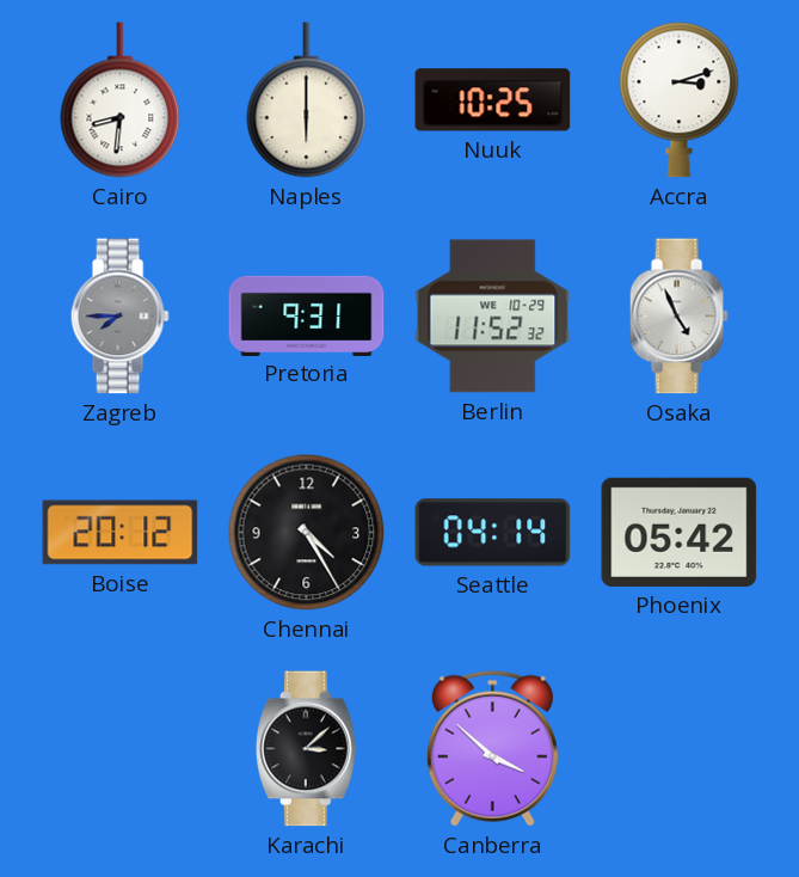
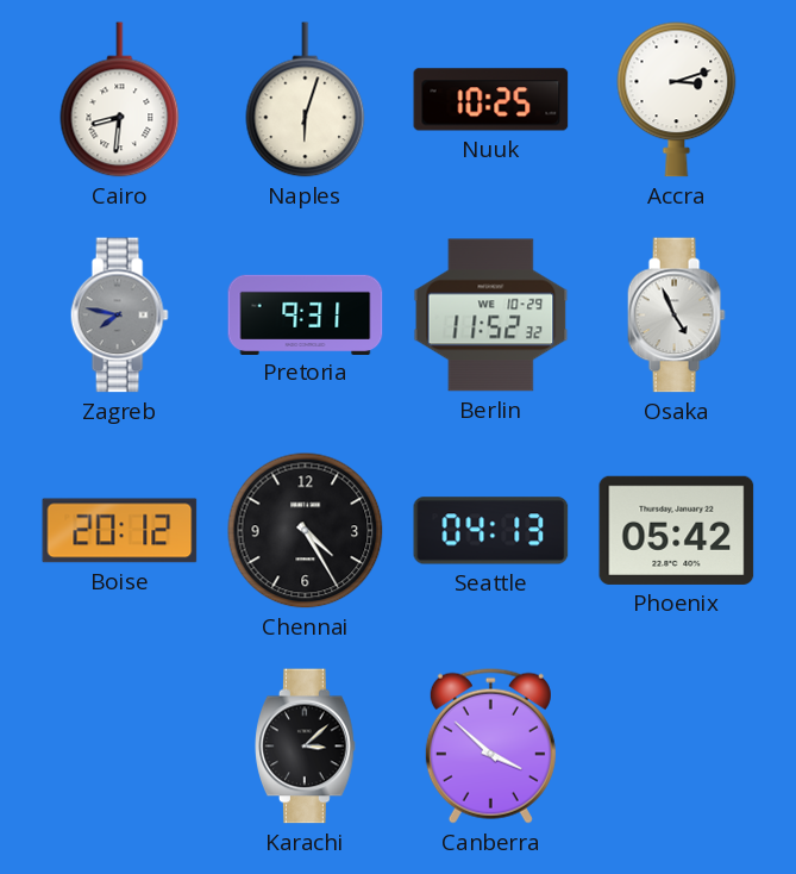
Naples: 6:00 -> 6:03 (306, 100)
Zagreb: 7:45 -> 7:47 (119, 316)
Seattle: 04:14 -> 04:13 (491, 531)
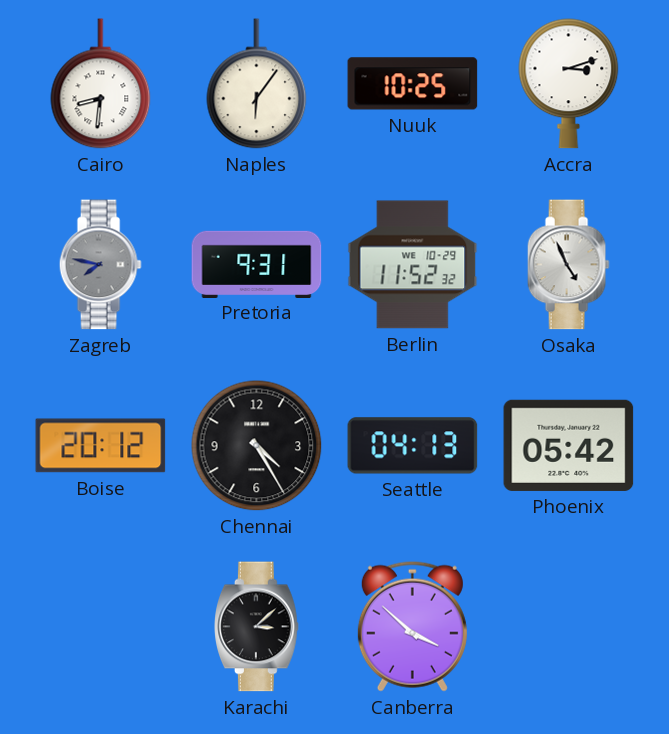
Naples: 6:03 -> 6:06 (257, 84)
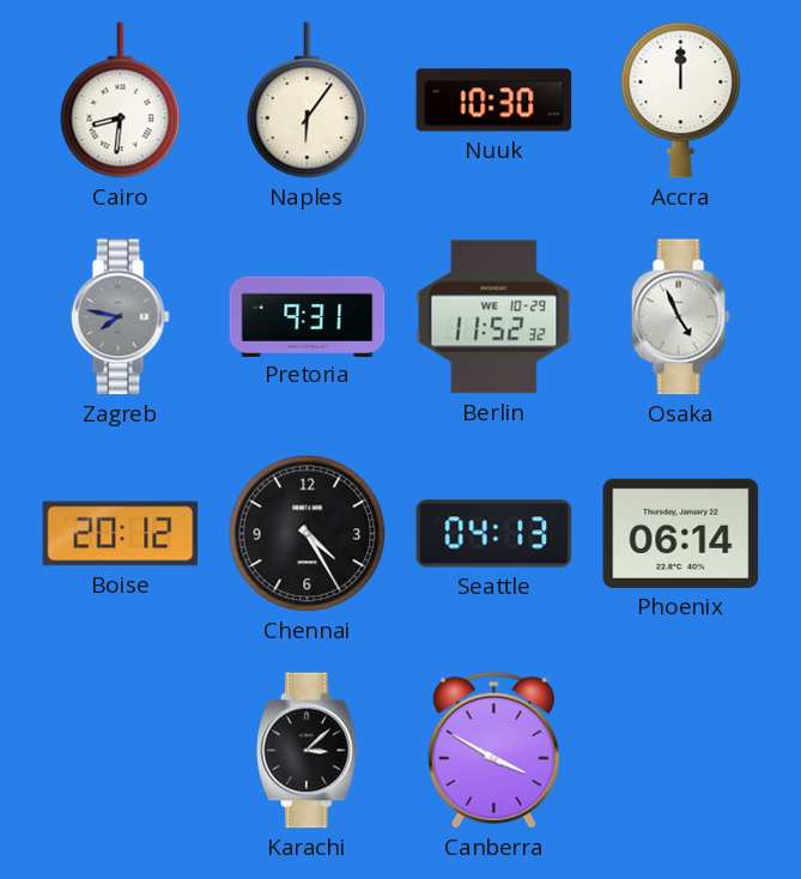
Nuuk: 10:25 -> 10:30 (494, 101)
Accra: 3:12 -> 12:00 (681, 101)
Phoenix: 05:42 -> 06:14 (681, 533)
Canberra: 3:52 -> 3:50 (493, 750)
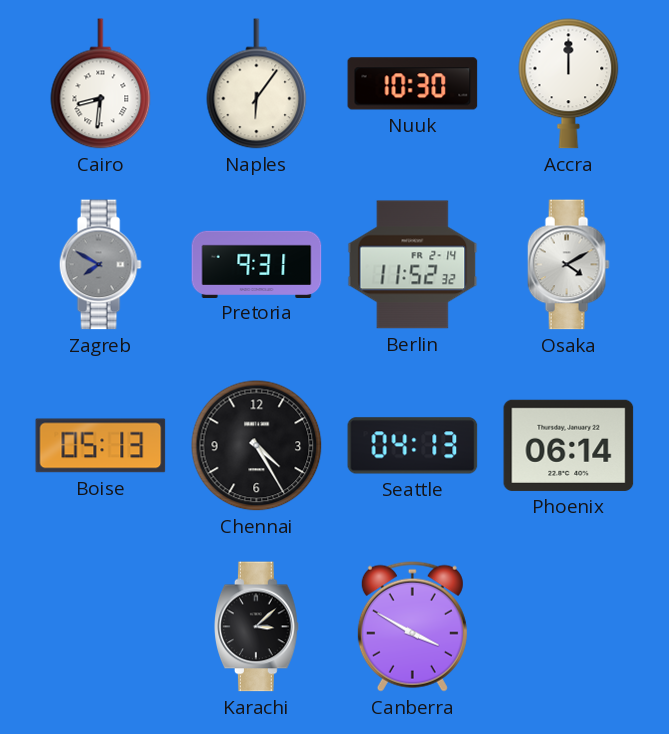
Zagreb: 7:47 -> 7:50 (100, 265)
Berlin date: WE 10-29 -> FR 2-14 (413, 265)
Osaka: 4:56 -> 4:10 (568, 265)
Boise: 20:12 -> 05:13 (101, 446)
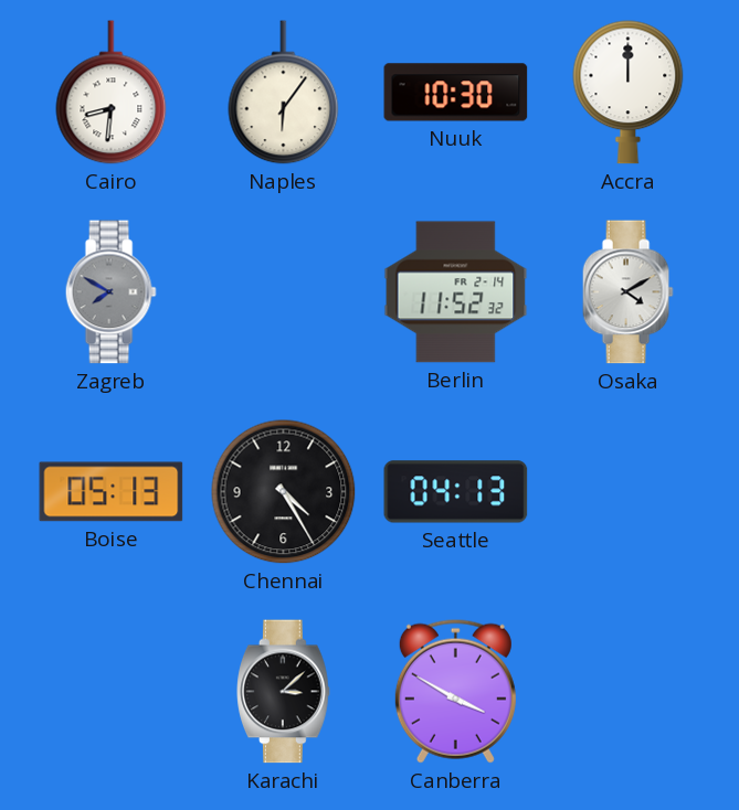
Pretoria: 9:31 -> none (257, 264)
Phoenix: 06:14 -> none (569, 445)
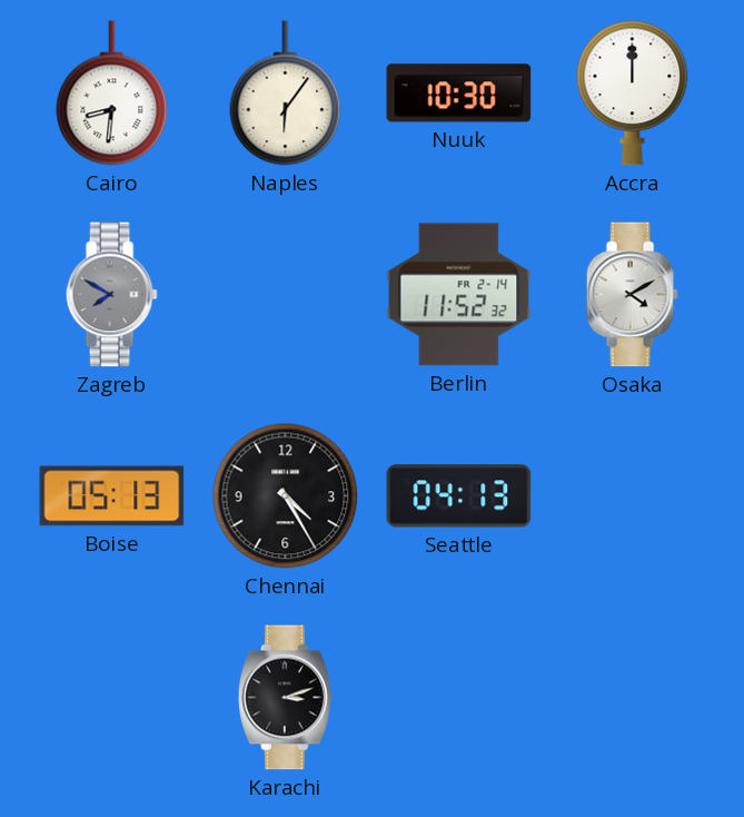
Karachi: 3:08 -> 3:12 (286, 698)
Canberra: 3:50 -> none (455, 691)
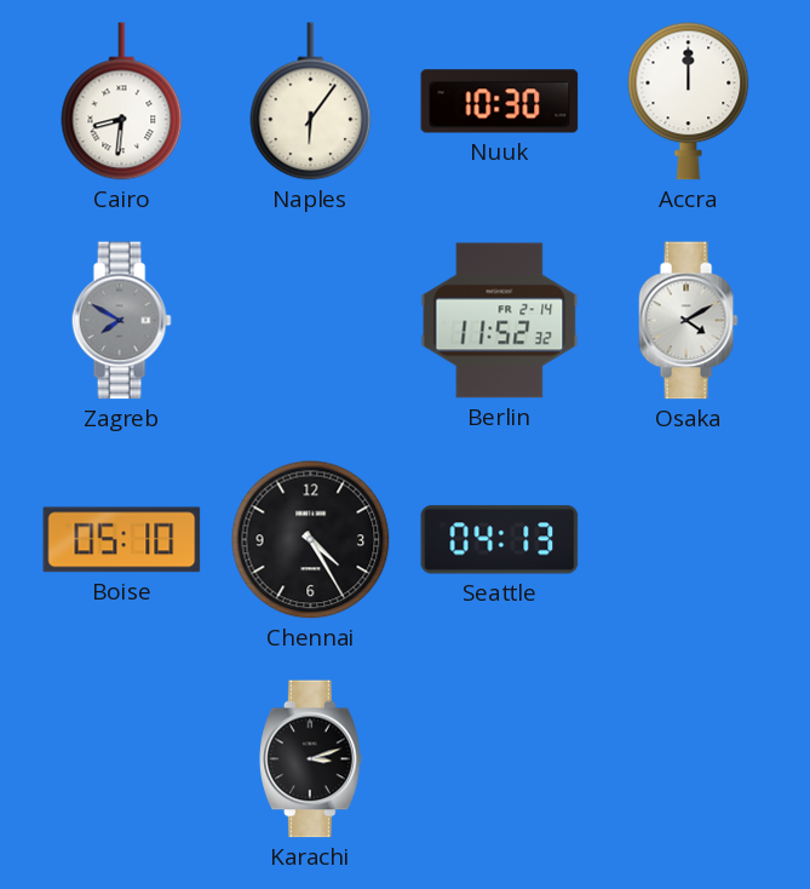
Boise: 05:13 -> 05:10 (122, 540)
